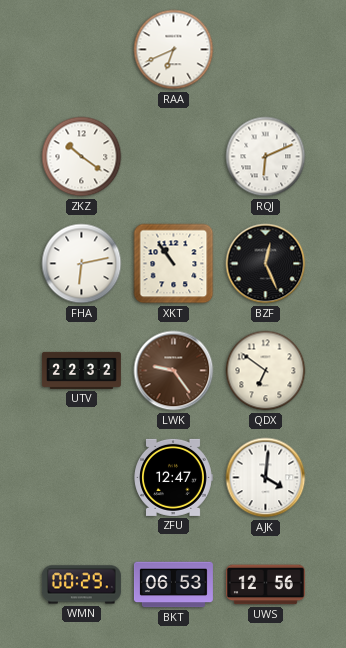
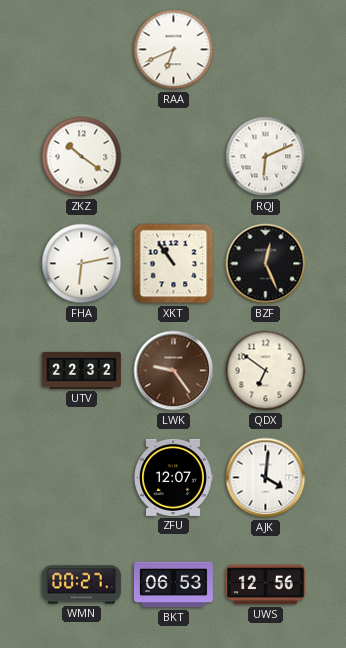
ZFU: 12:47 -> 12:07 (173, 477)
WMN: 00:29 -> 00:27 (81, 585)
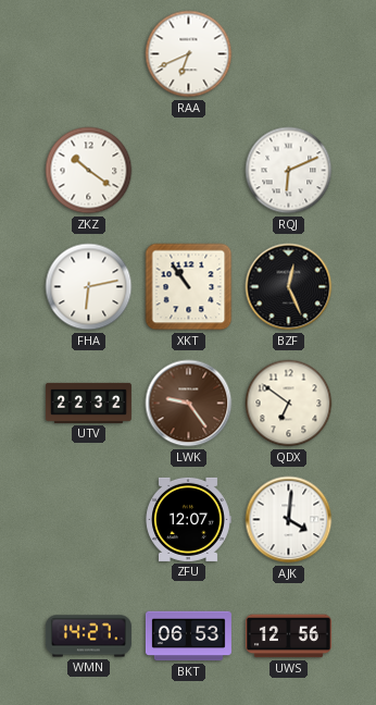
WMN: 00:27 -> 14:27 (88, 636)
